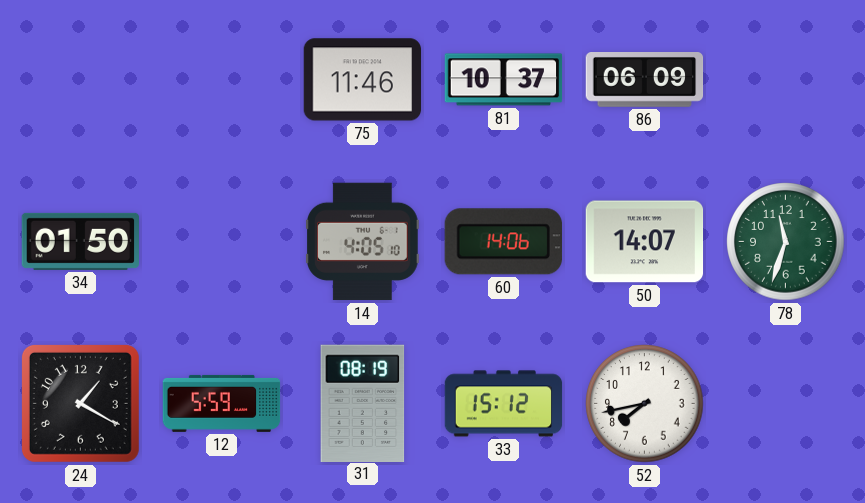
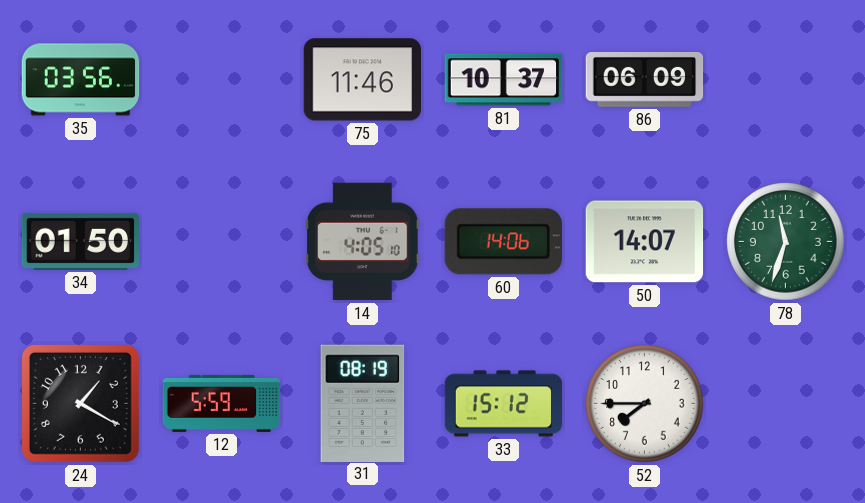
35: none -> 03:56 (81, 80)
52: 7:43 -> 7:45 (645, 404)
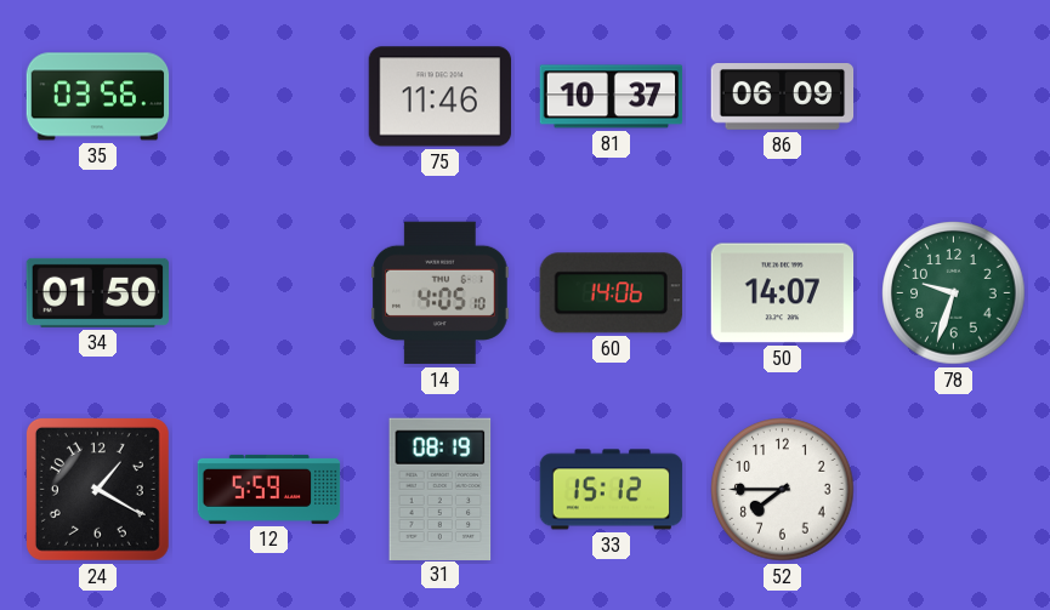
78: 11:33 -> 9:33 (954, 293)
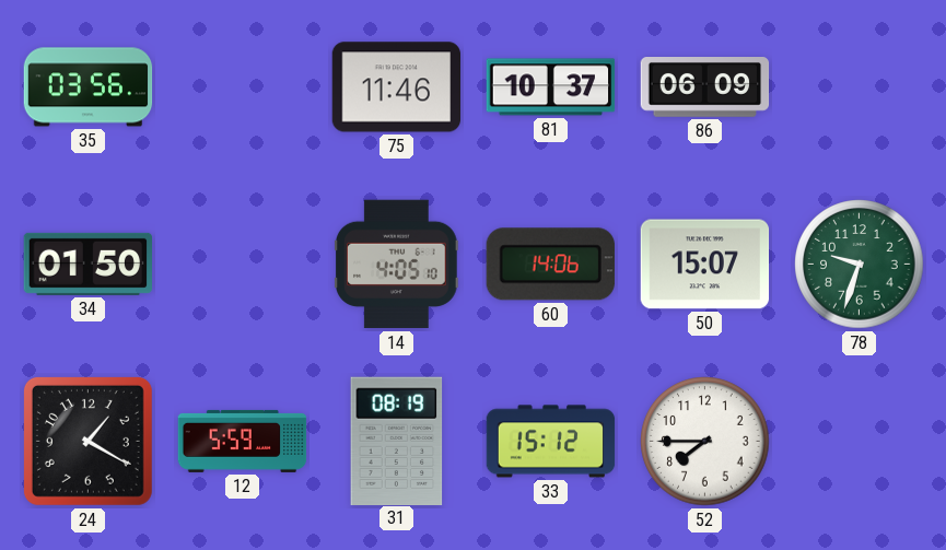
50: 14:07 -> 15:07 (705, 265)
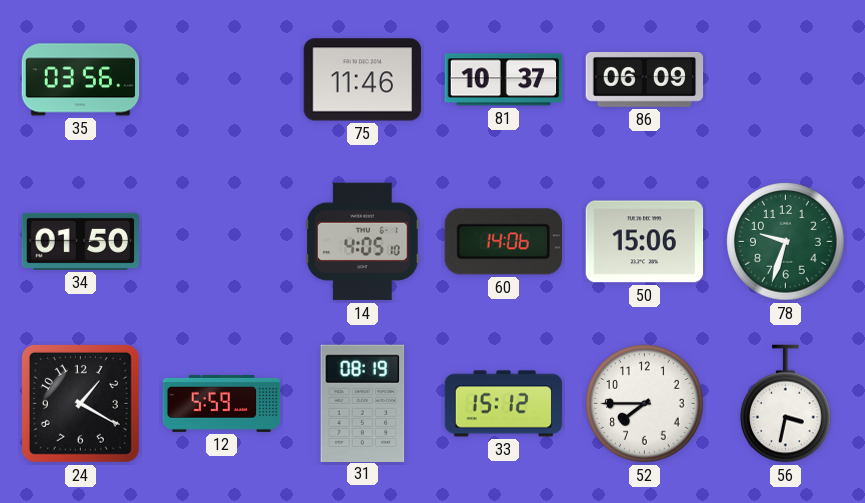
50: 15:07 -> 15:06 (645, 242)
56: none -> 3:32 (786, 404)
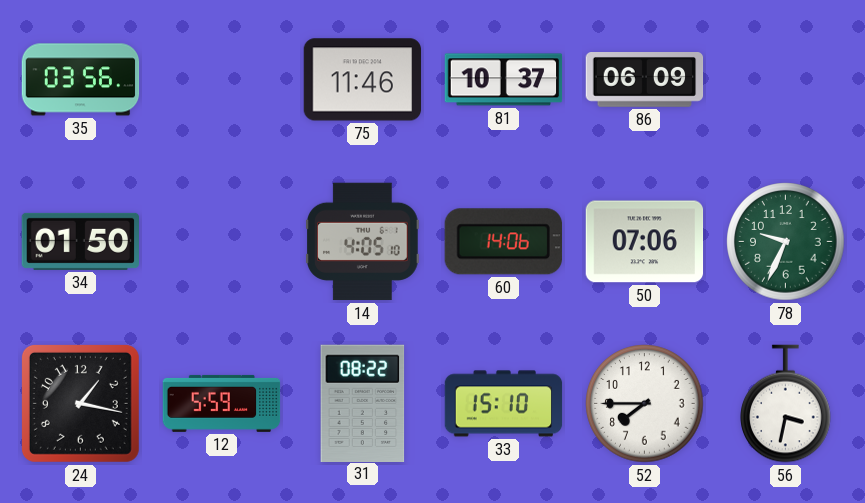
50: 15:06 -> 07:06 (645, 242)
78: 9:33 -> 9:34 (786, 242)
24: 1:20 -> 1:17 (80, 403)
31: 08:19 -> 08:22 (363, 403)
33: 15:12 -> 15:10 (504, 404)
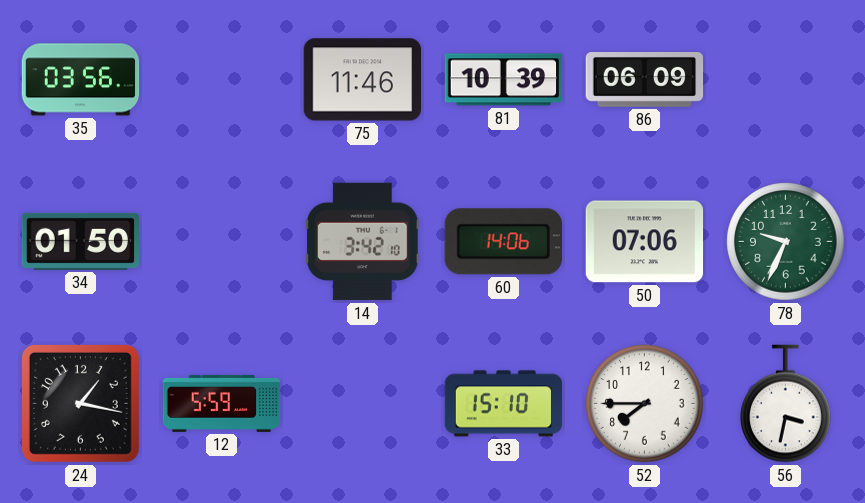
81: 10:37 -> 10:39 (504, 80)
14: 4:05 -> 3:42 (363, 242)
31: 08:22 -> none (363, 403)
